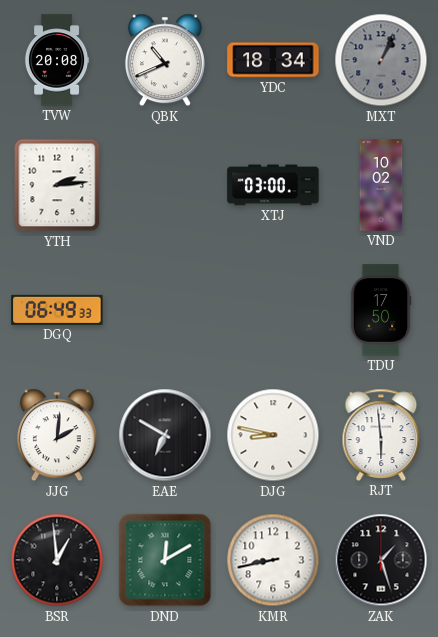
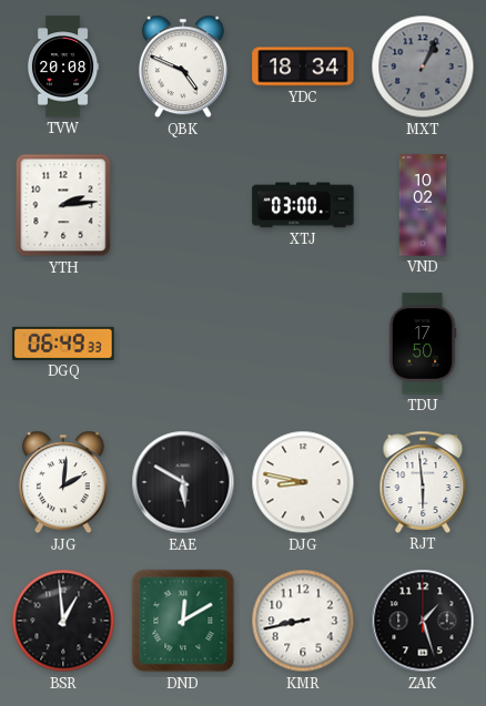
QBK: 10:41 -> 4:49 (183, 66)
EAE: 6:50 -> 5:50 (183, 482)
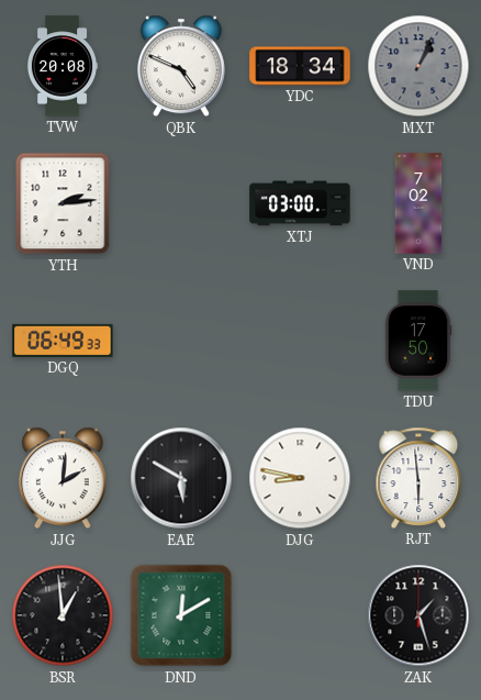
VND: 10:02 -> 7:02 (418, 203)
KMR: 8:43 -> none (303, 621)
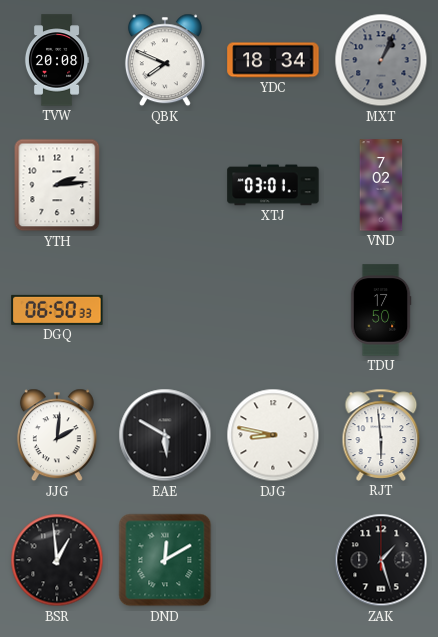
QBK: 4:49 -> 7:49 (165, 60)
XTJ: 03:00 -> 03:01 (273, 185)
DGQ: 06:49 -> 06:50 (57, 310)
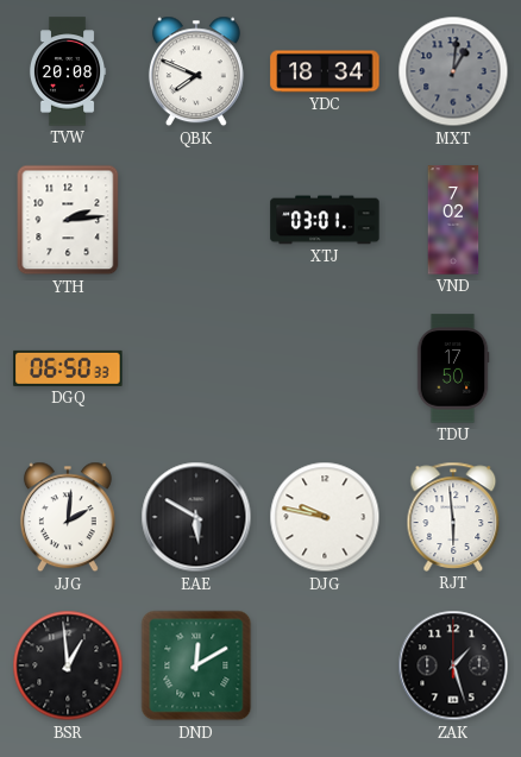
MXT: 1:04 -> 1:01 (453, 71)
DJG: 8:47 -> 9:47 (325, 517)
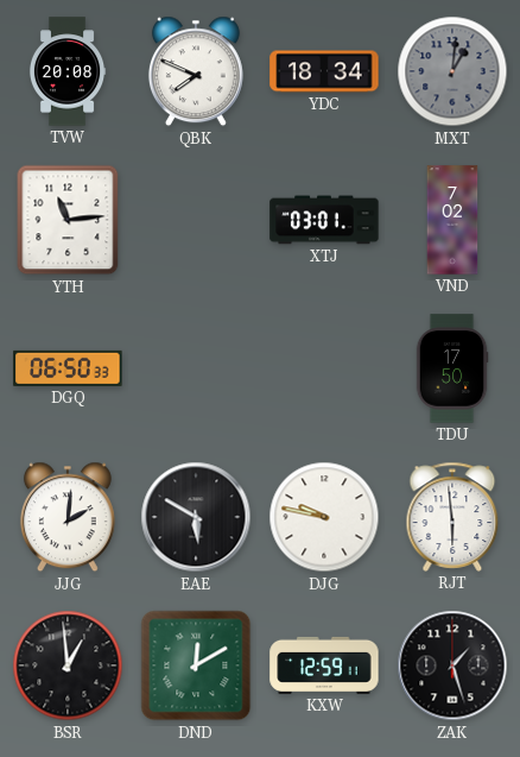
YTH: 2:14 -> 11:14 (68, 220)
KXW: none -> 12:59 (324, 665)
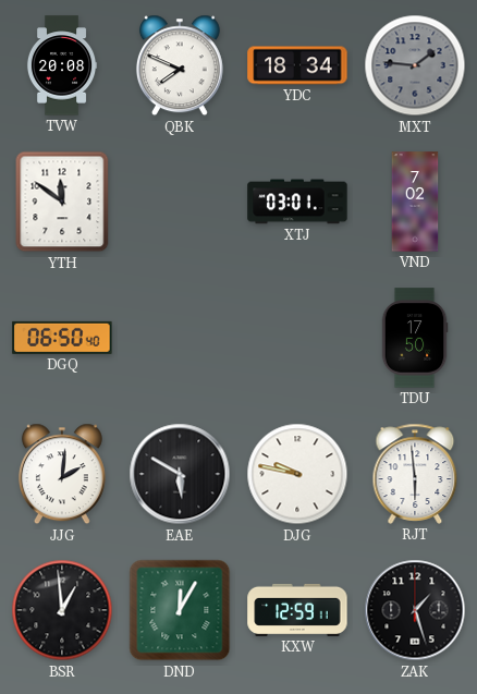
MXT: 1:01 -> 1:46 (415, 65)
YTH: 11:14 -> 11:51 (62, 202)
DGQ: 06:50:33 -> 06:50:40 (62, 338)
DND: 12:10 -> 12:05 (180, 610)
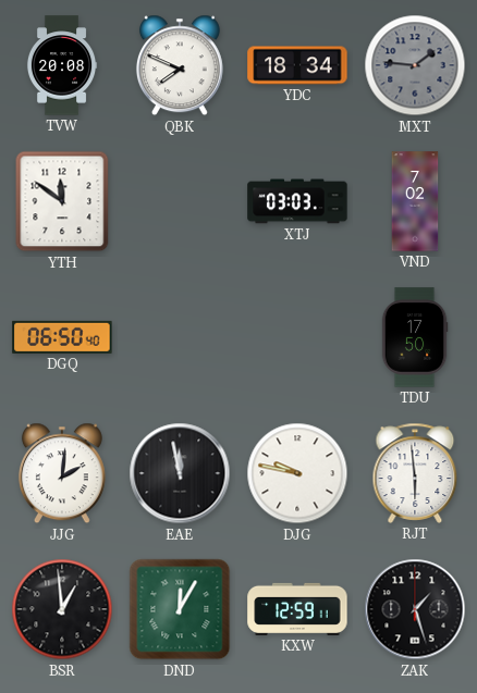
XTJ: 03:01 -> 03:03 (297, 201)
EAE: 5:50 -> 11:58 (180, 473)
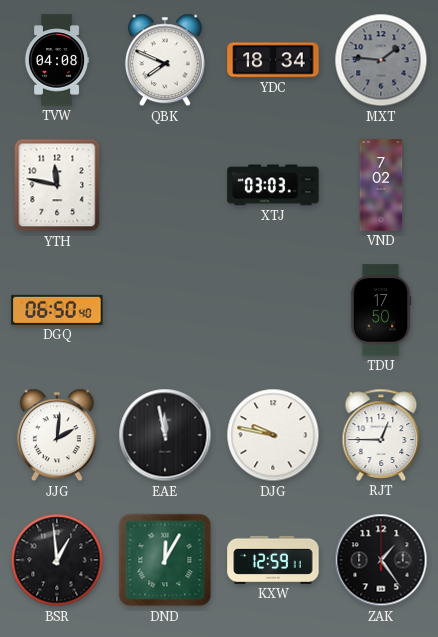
TVW: 20:08 -> 04:08 (57, 60)
YTH: 11:51 -> 11:47 (57, 185)
RJT: 5:59 -> 12:45 (381, 435)
ZAK: 1:27 -> 1:24 (381, 560)
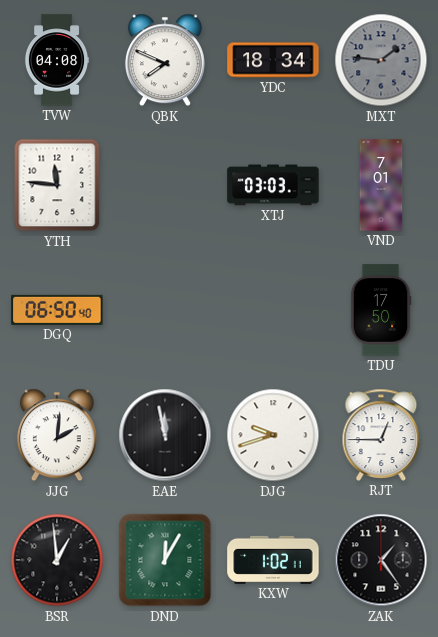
YTH: 11:47 -> 11:46 (57, 185)
VND: 7:02 -> 7:01 (381, 185)
DJG: 9:47 -> 9:42 (273, 435)
KXW: 12:59 -> 1:02 (273, 560)
